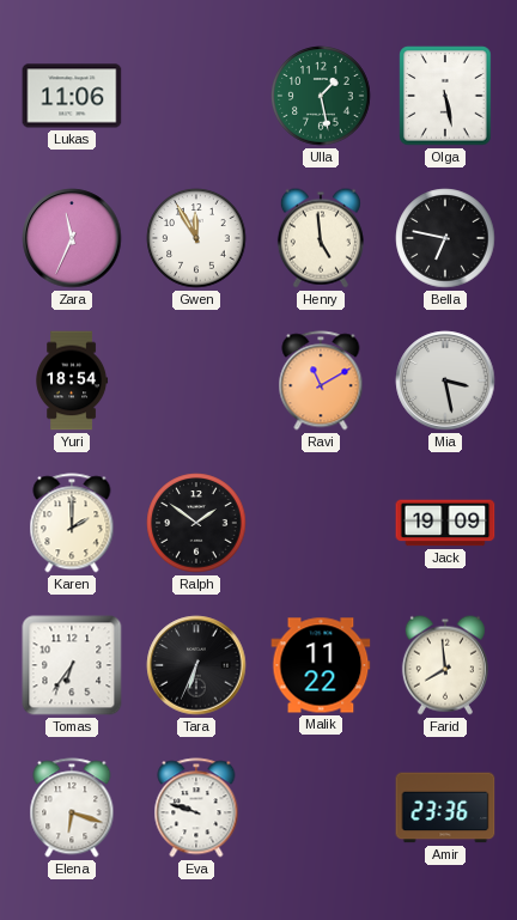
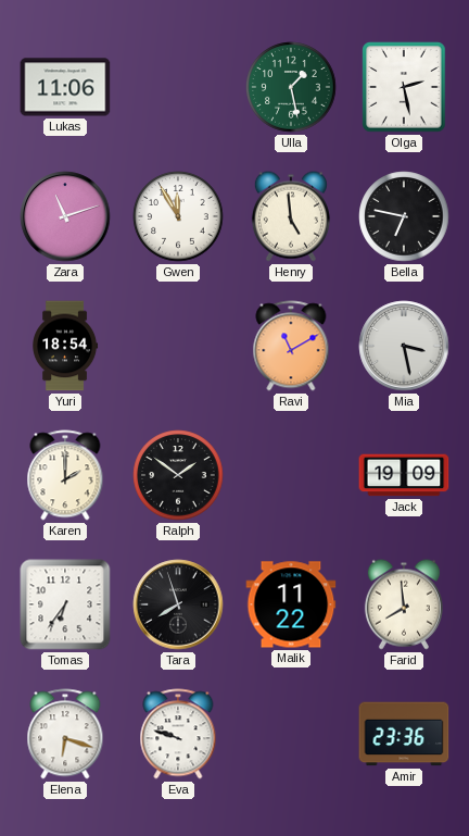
Olga: 5:28 -> 2:28 (404, 87)
Zara: 11:34 -> 11:12 (65, 216)
Tara: 6:34 -> 7:57 (178, 604)
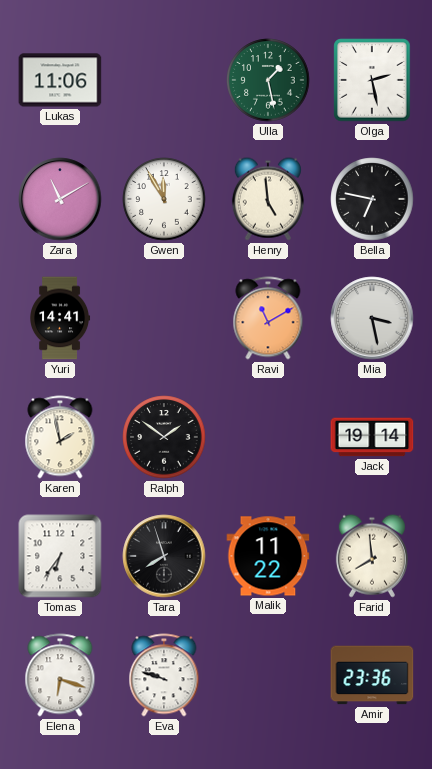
Zara: 11:12 -> 11:10 (60, 199)
Yuri: 18:54 -> 14:41 (61, 318)
Karen: 2:00 -> 1:58 (60, 437)
Jack: 19:09 -> 19:14 (372, 437)
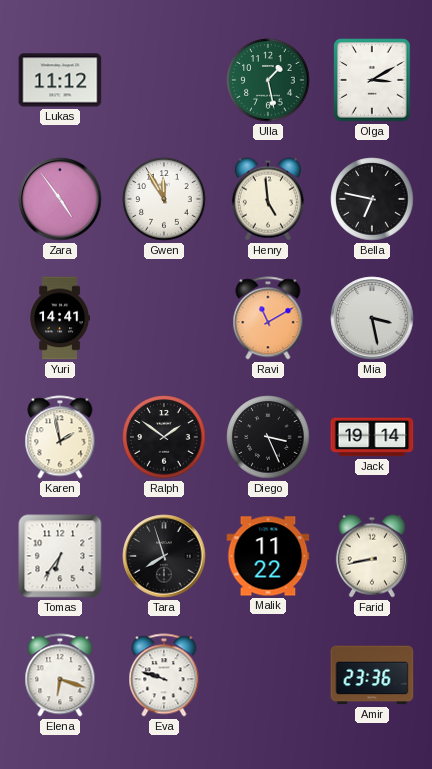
Lukas: 11:06 -> 11:12 (60, 80)
Olga: 2:28 -> 3:10 (372, 80)
Zara: 11:10 -> 4:54 (60, 199)
Diego: none -> 3:26 (268, 437)
Farid: 7:59 -> 8:43 (372, 556)
